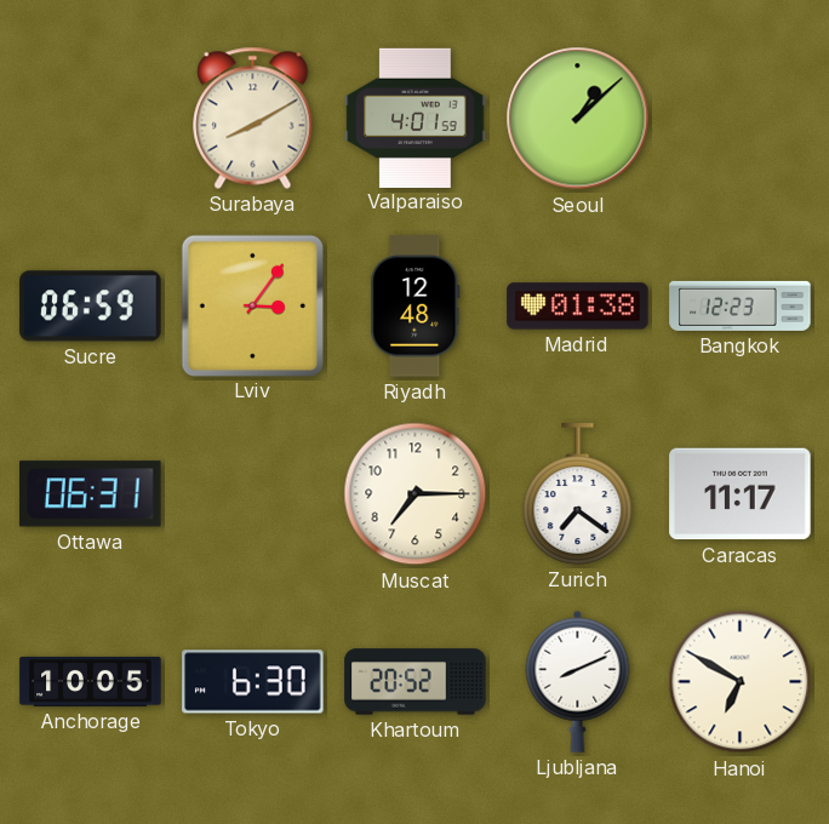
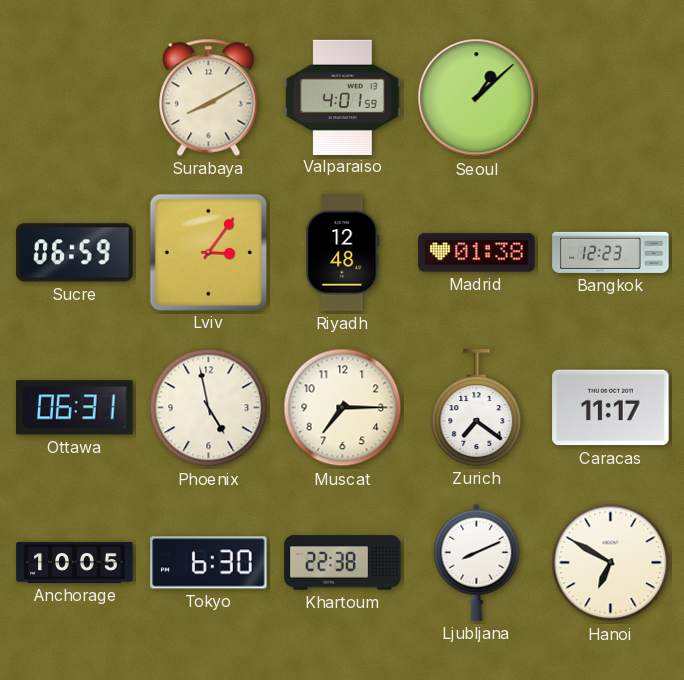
Phoenix: none -> 4:58 (209, 408)
Khartoum: 20:52 -> 22:38 (343, 563)
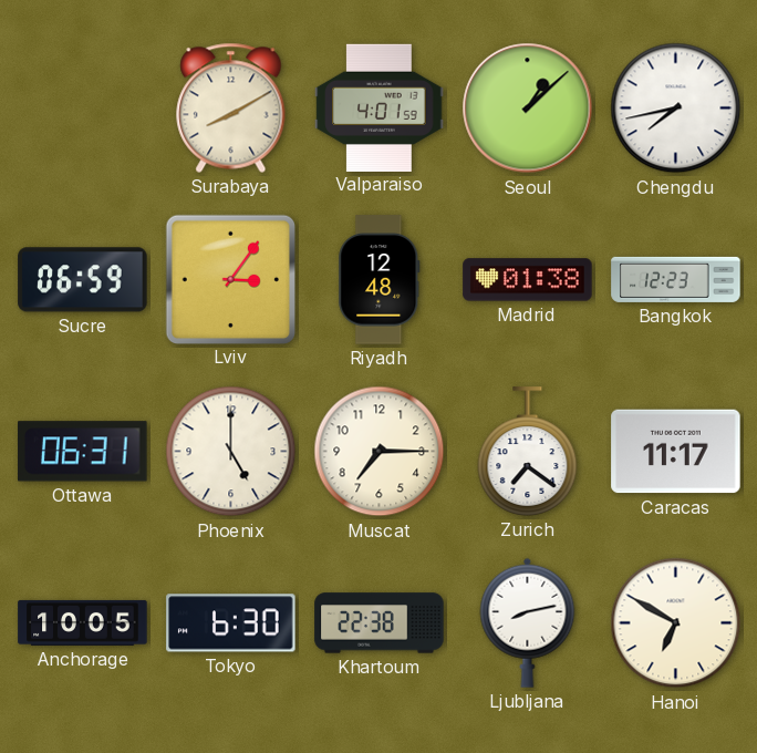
Chengdu: none -> 7:43 (676, 109)
Phoenix: 4:58 -> 5:00 (231, 452)
Ljubljana: 8:11 -> 8:13 (528, 622)
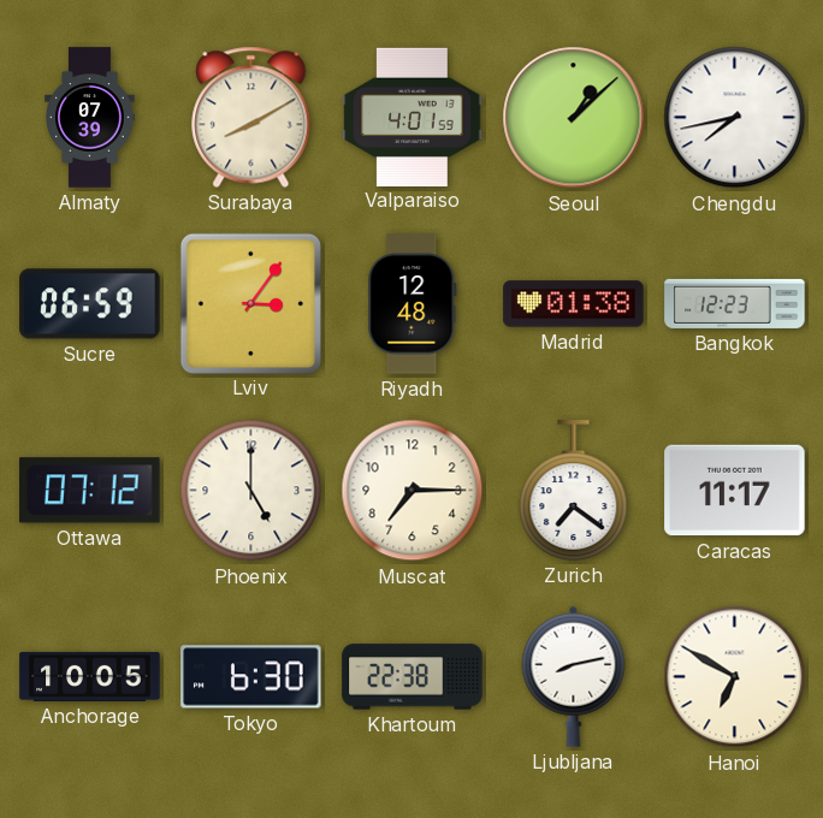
Almaty: none -> 07:39 (90, 118)
Ottawa: 06:31 -> 07:12 (90, 491)
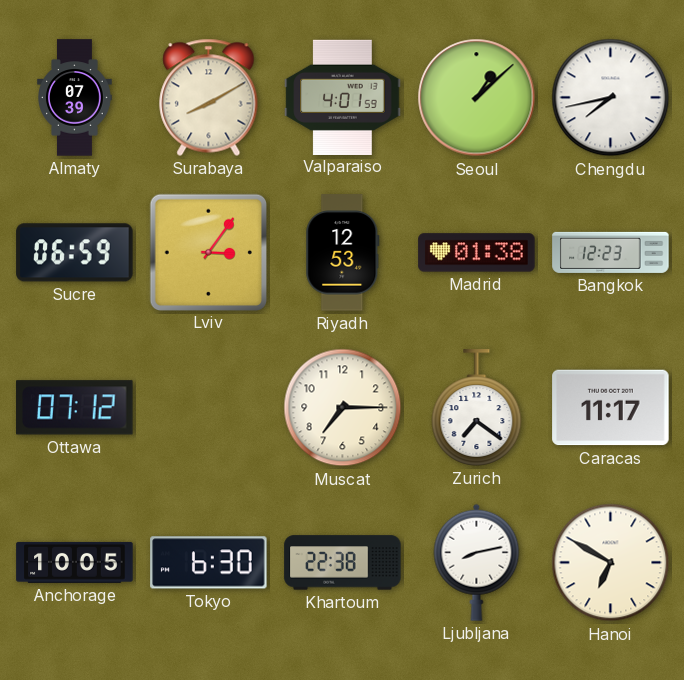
Riyadh: 12:48 -> 12:53 (343, 253)
Phoenix: 5:00 -> none (251, 491)
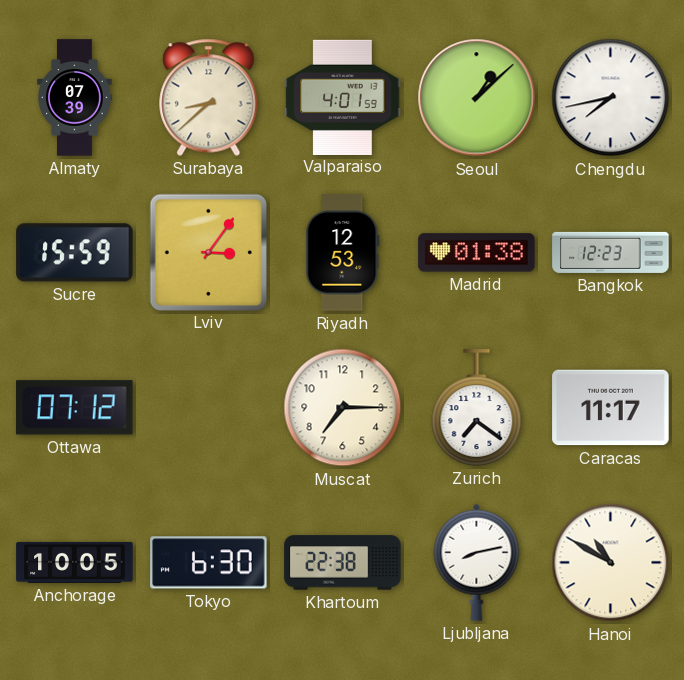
Surabaya: 8:10 -> 8:38 (209, 97)
Sucre: 06:59 -> 15:59 (75, 253)
Hanoi: 6:50 -> 10:50 (611, 563)
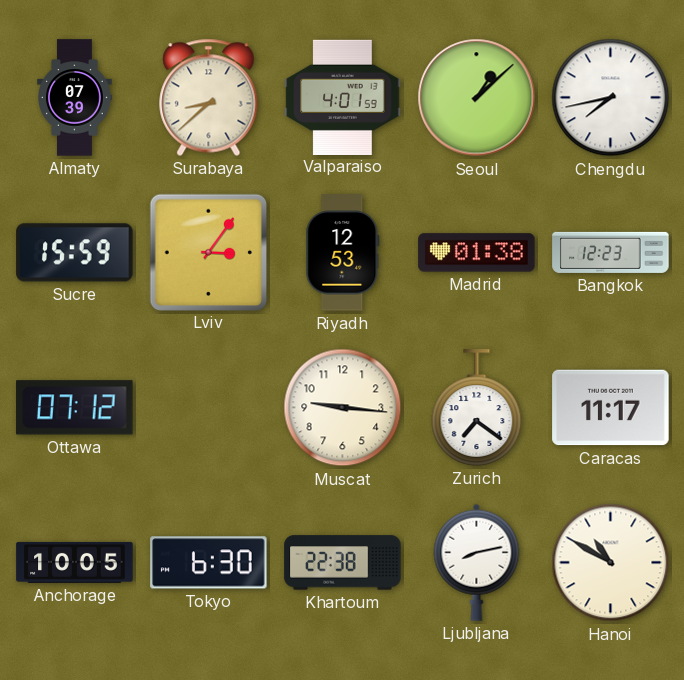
Muscat: 7:15 -> 9:16 (343, 408)
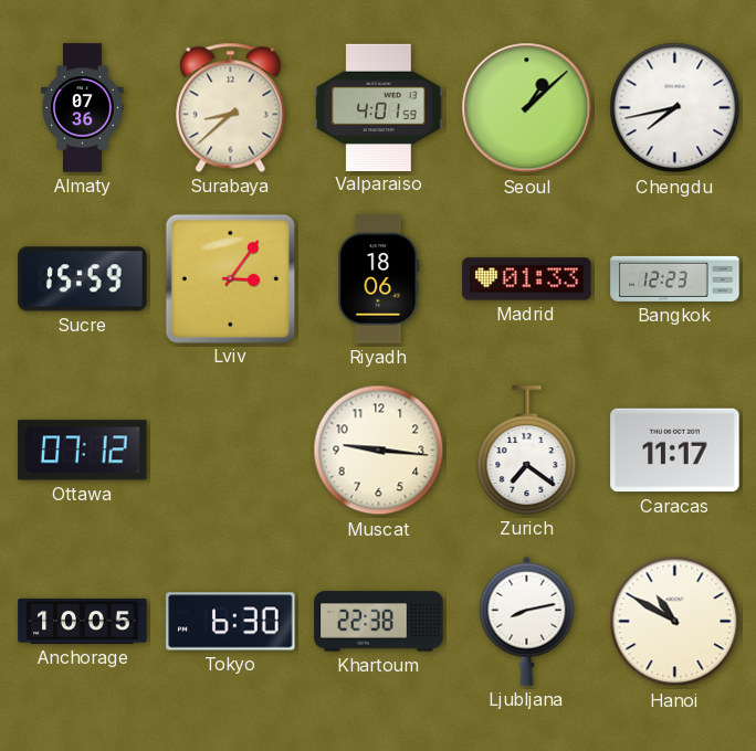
Almaty: 07:39 -> 07:36 (83, 108)
Riyadh: 12:53 -> 18:06 (379, 279)
Madrid: 01:38 -> 01:33 (527, 279)
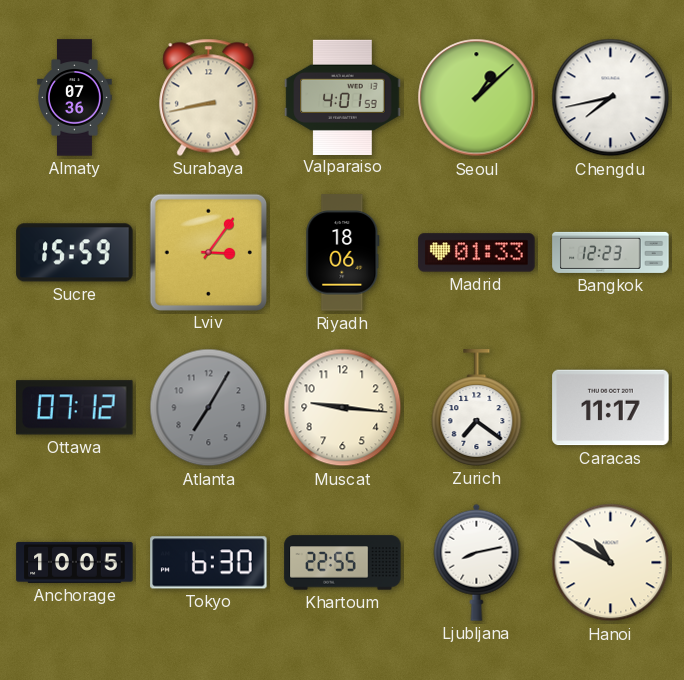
Surabaya: 8:38 -> 8:43 (209, 97)
Atlanta: none -> 7:05 (209, 408)
Khartoum: 22:38 -> 22:55 (343, 563)
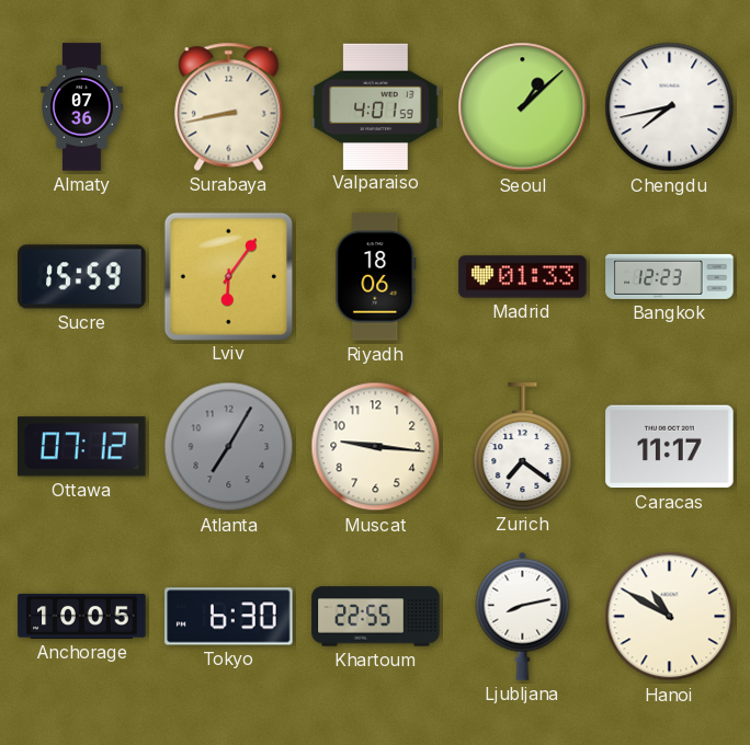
Lviv: 3:06 -> 6:06 (228, 276)
